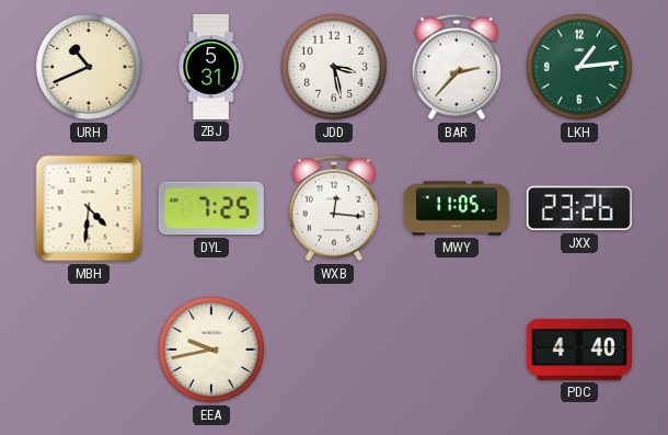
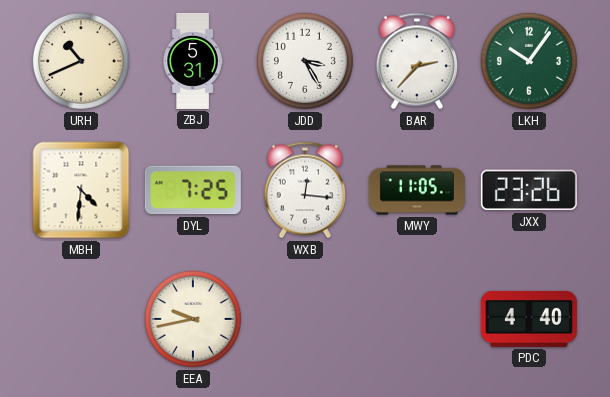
JDD: 3:28 -> 3:25 (305, 61)
LKH: 1:14 -> 10:06 (529, 61)
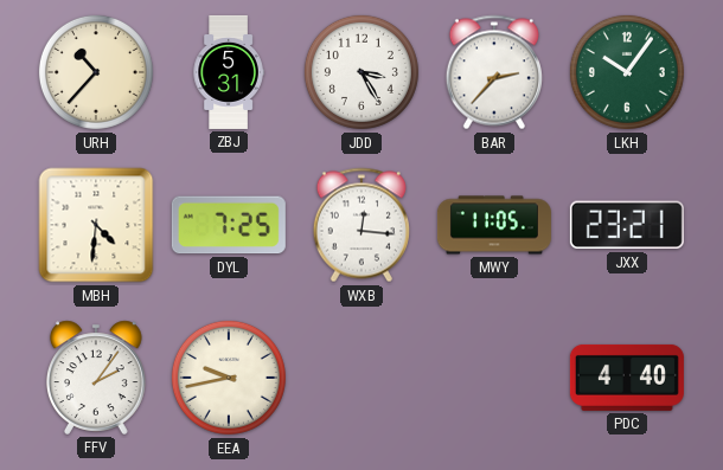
URH: 10:41 -> 10:37 (96, 72)
JXX: 23:26 -> 23:21 (627, 225)
FFV: none -> 2:06 (96, 378)
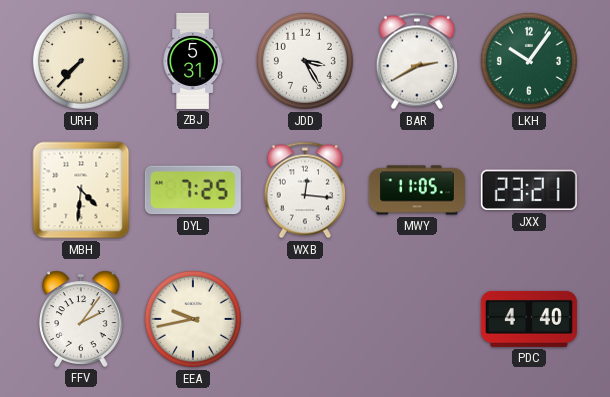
URH: 10:37 -> 7:37 (81, 61)
BAR: 2:37 -> 2:40 (417, 61)
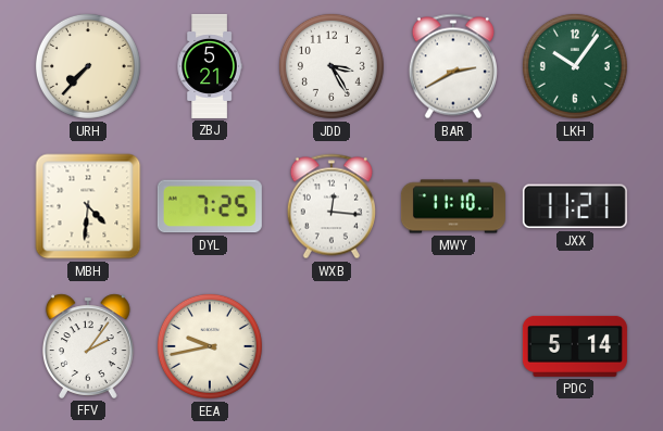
ZBJ: 5:31 -> 5:21 (210, 66)
MWY: 11:05 -> 11:10 (453, 206)
JXX: 23:21 -> 11:21 (575, 206)
PDC: 4:40 -> 5:14 (575, 346)
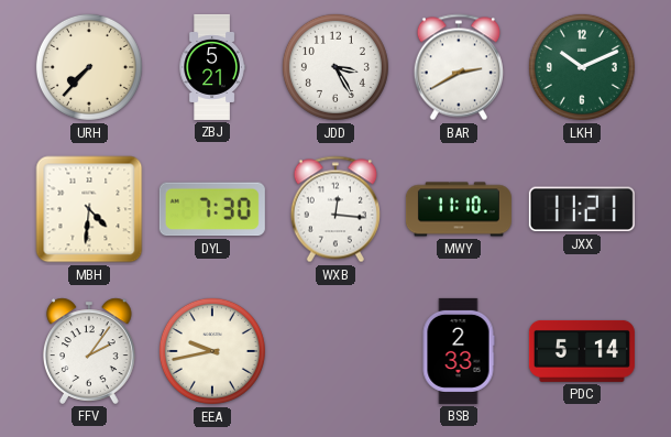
LKH: 10:06 -> 10:11 (582, 67)
DYL: 7:25 -> 7:30 (212, 209)
BSB: none -> 2:33 (459, 351)
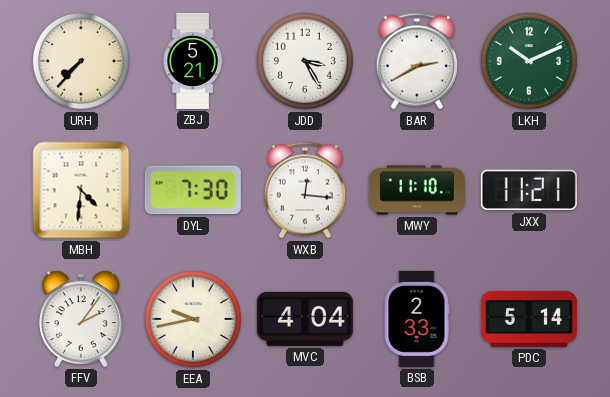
MVC: none -> 4:04 (305, 319)
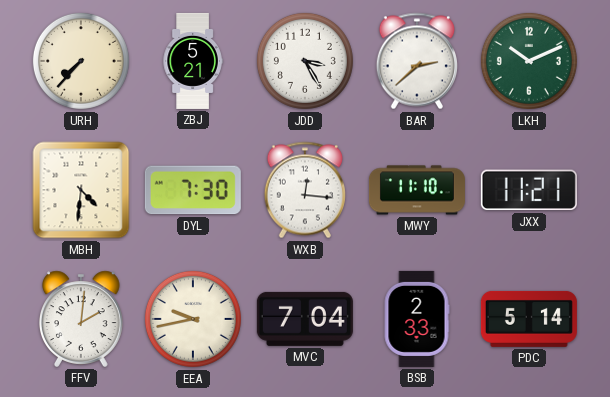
BAR: 2:40 -> 2:38 (417, 61)
FFV: 2:06 -> 2:01 (81, 319)
MVC: 4:04 -> 7:04 (305, 319)
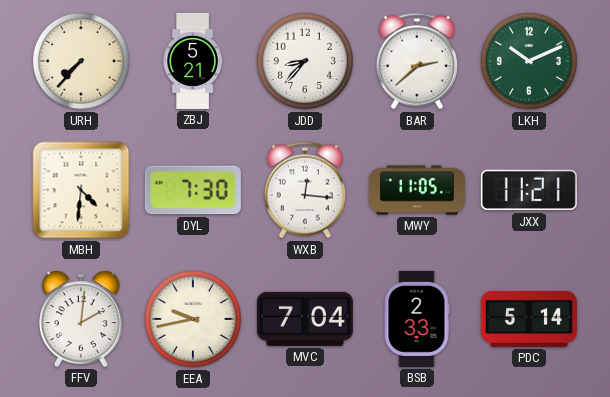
JDD: 3:25 -> 8:37 (305, 61)
MWY: 11:10 -> 11:05 (417, 190)
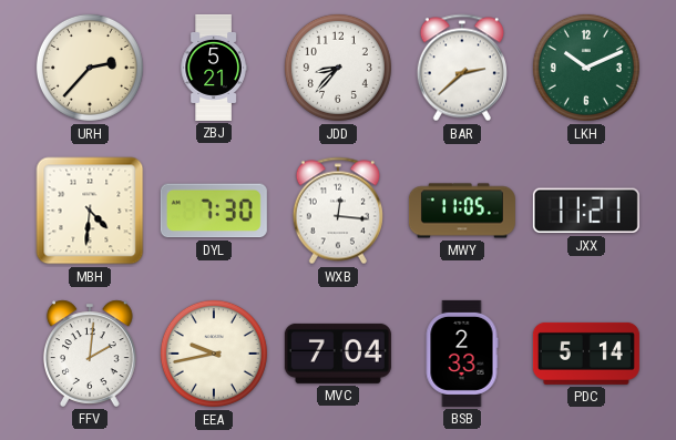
URH: 7:37 -> 2:37 (90, 68)
